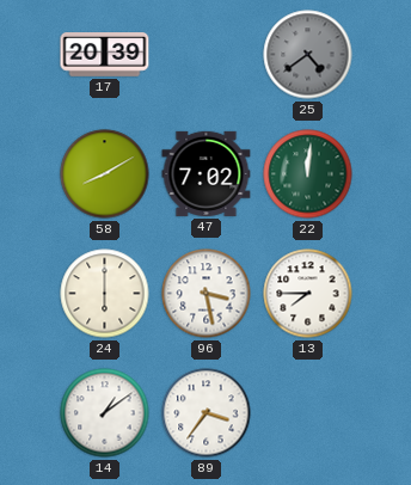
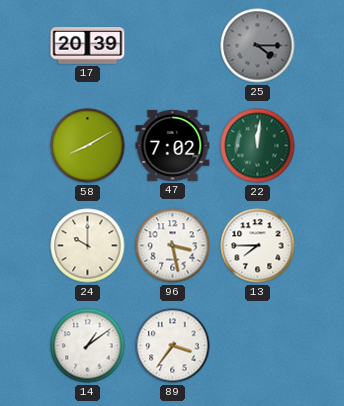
25: 4:39 -> 4:15 (258, 46)
24: 6:00 -> 10:00 (88, 246)
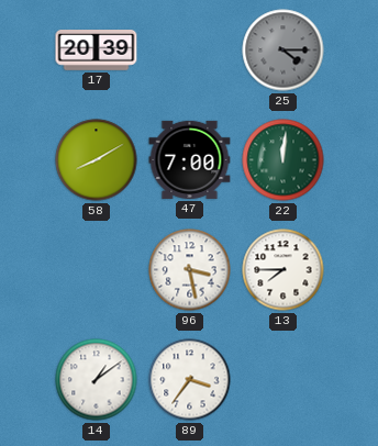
47: 7:02 -> 7:00 (190, 159)
24: 10:00 -> none (88, 246)
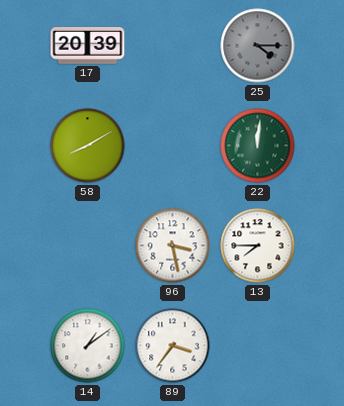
47: 7:00 -> none (190, 159)
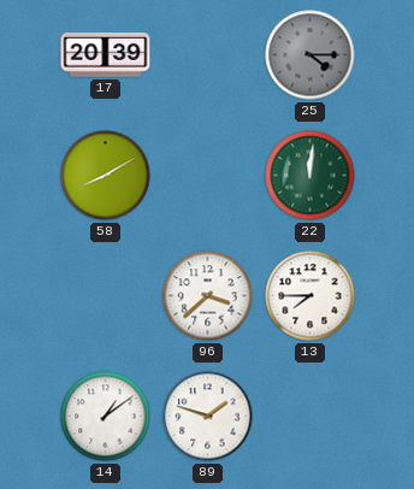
96: 3:28 -> 3:38 (208, 296)
89: 3:36 -> 1:48 (208, 417)
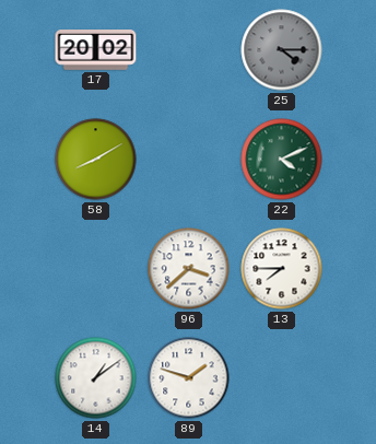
17: 20:39 -> 20:02 (96, 50)
22: 12:01 -> 4:11 (282, 160)
